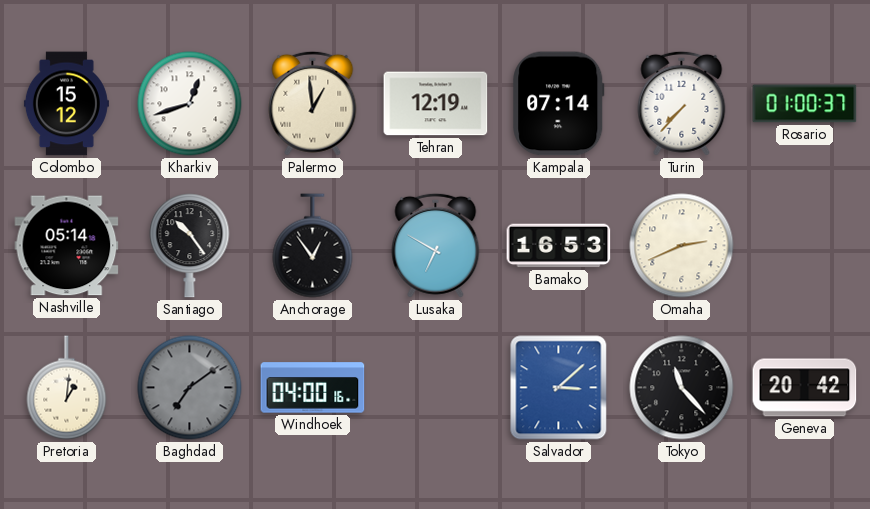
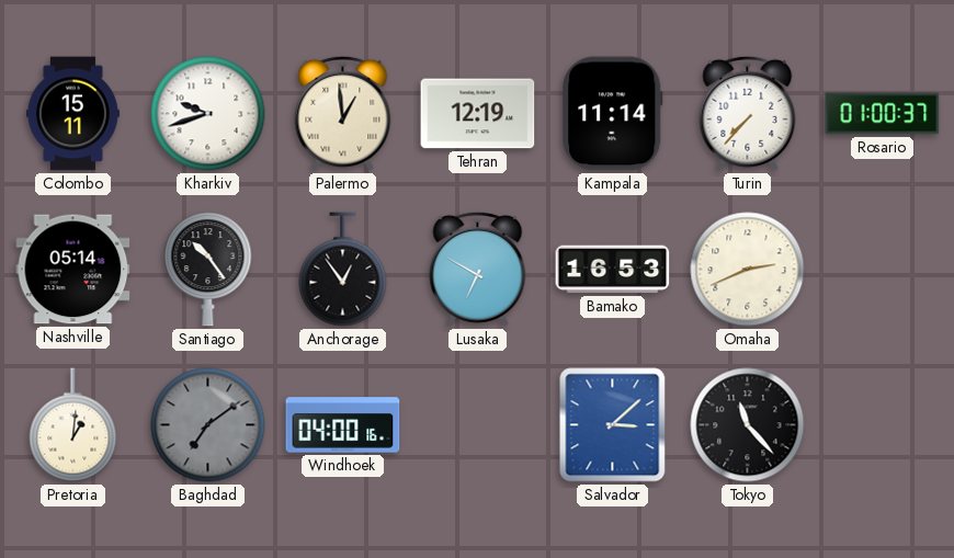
Colombo: 15:12 -> 15:11 (72, 114)
Kharkiv: 12:42 -> 9:42 (208, 114)
Kampala: 07:14 -> 11:14 (613, 114)
Geneva: 20:42 -> none (805, 388)
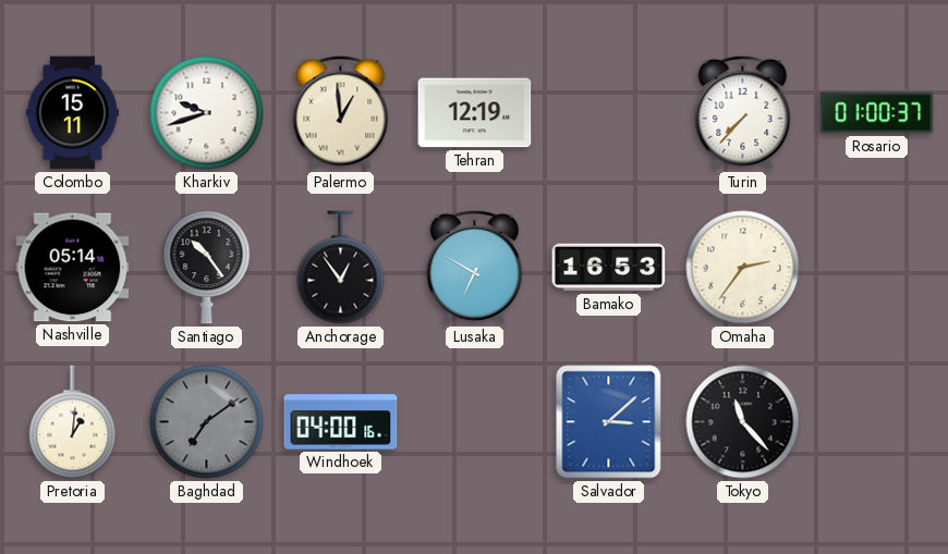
Kampala: 11:14 -> none (613, 114)
Omaha: 2:41 -> 2:36 (743, 268)
